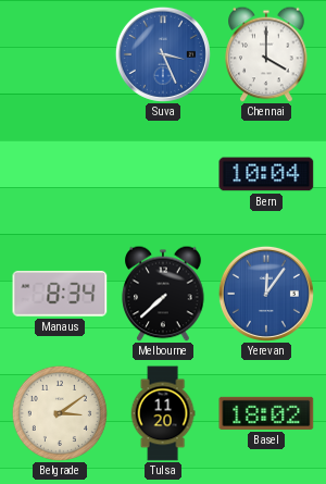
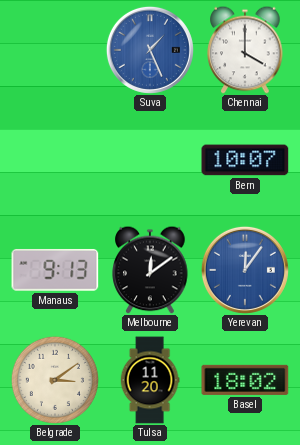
Suva: 3:26 -> 1:26 (150, 50)
Bern: 10:04 -> 10:07 (245, 160)
Manaus: 8:34 -> 9:13 (55, 270)
Melbourne: 7:38 -> 12:09 (150, 270)
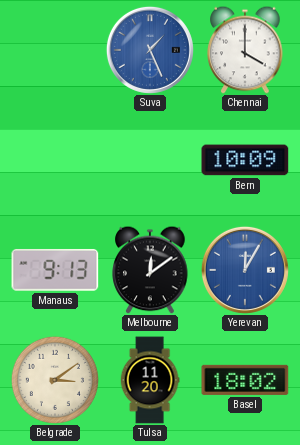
Bern: 10:07 -> 10:09 (245, 160)
Yerevan: 12:06 -> 12:05 (245, 270)
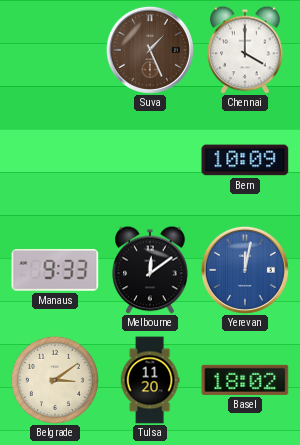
Suva dial: blue -> brown (150, 50)
Manaus: 9:13 -> 9:33 (55, 270)
Yerevan: 12:05 -> 12:02 (245, 270)
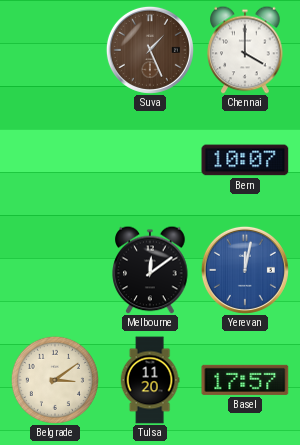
Bern: 10:09 -> 10:07 (245, 160)
Manaus: 9:33 -> none (55, 270)
Basel: 18:02 -> 17:57 (245, 380)
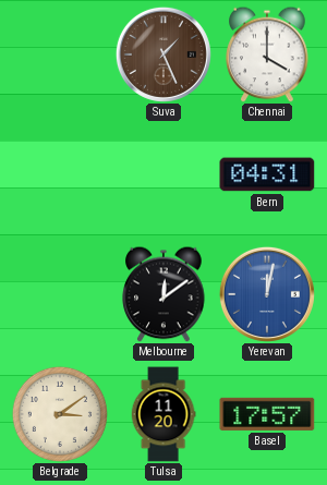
Bern: 10:07 -> 04:31 (267, 174)
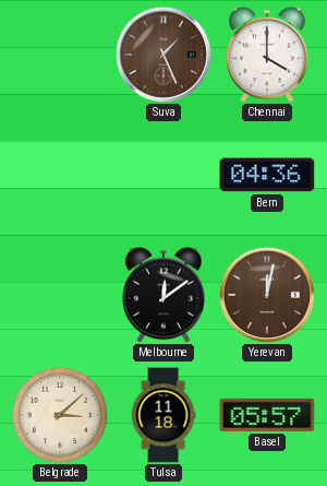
Bern: 04:31 -> 04:36 (267, 175)
Yerevan dial: blue -> brown (267, 295)
Belgrade: 3:09 -> 3:08 (60, 415)
Tulsa: 11:20 -> 11:18 (163, 415)
Basel: 17:57 -> 05:57 (267, 415)
